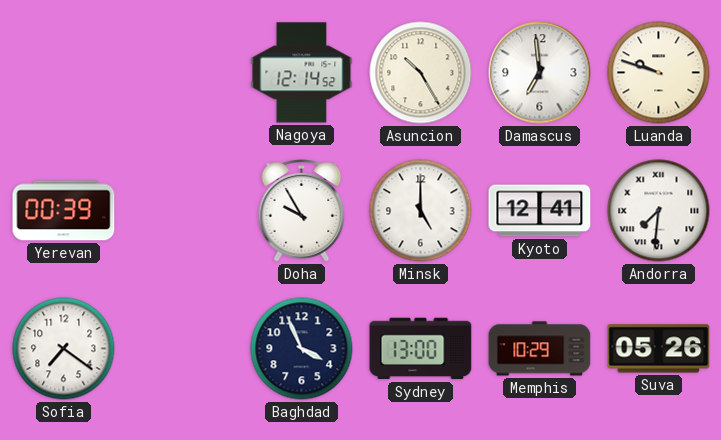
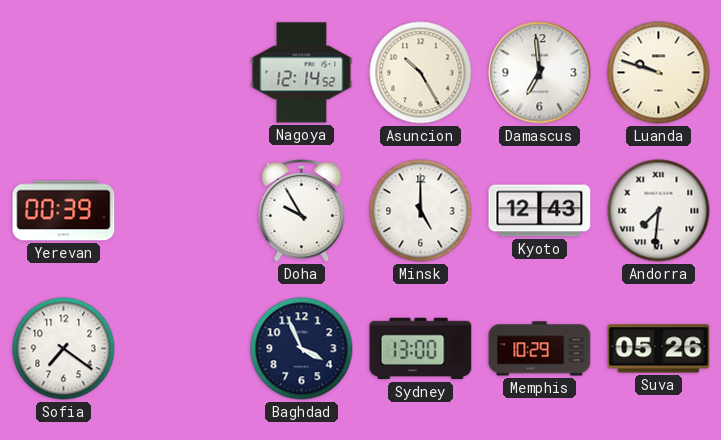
Kyoto: 12:41 -> 12:43 (540, 211)
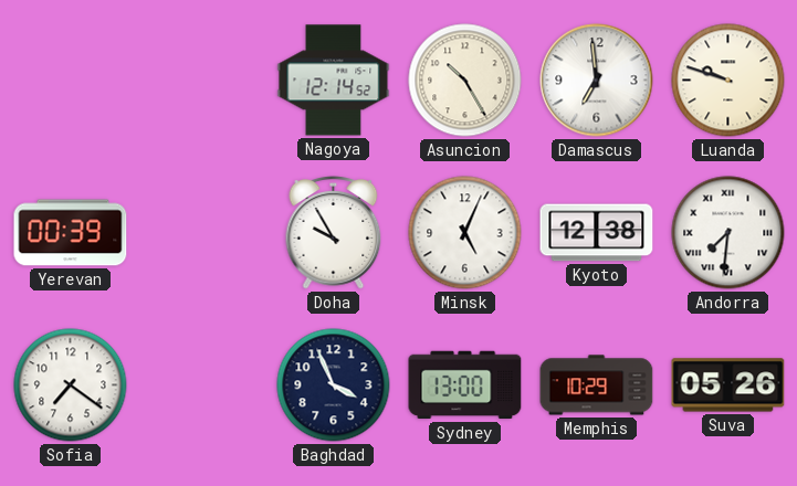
Minsk: 5:00 -> 5:04 (465, 233)
Kyoto: 12:43 -> 12:38 (597, 233)
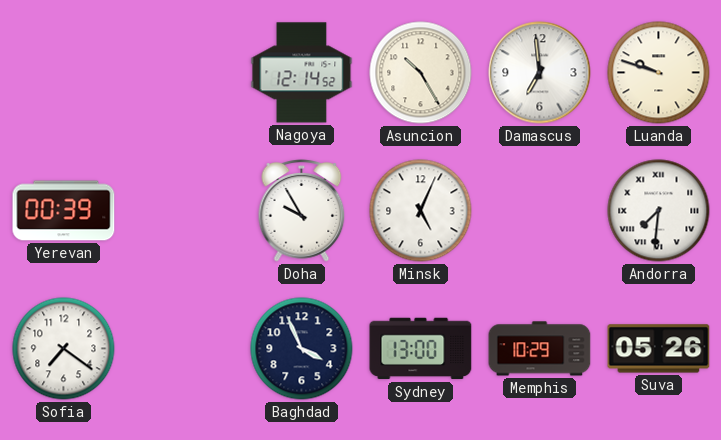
Kyoto: 12:38 -> none (597, 233)
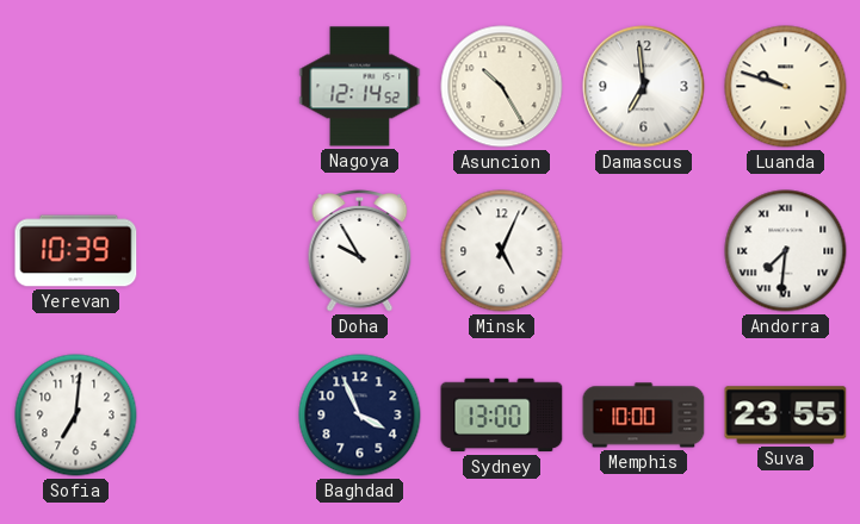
Yerevan: 00:39 -> 10:39 (76, 251)
Sofia: 7:21 -> 7:01 (76, 416)
Memphis: 10:29 -> 10:00 (644, 416)
Suva: 05:26 -> 23:55 (786, 416)
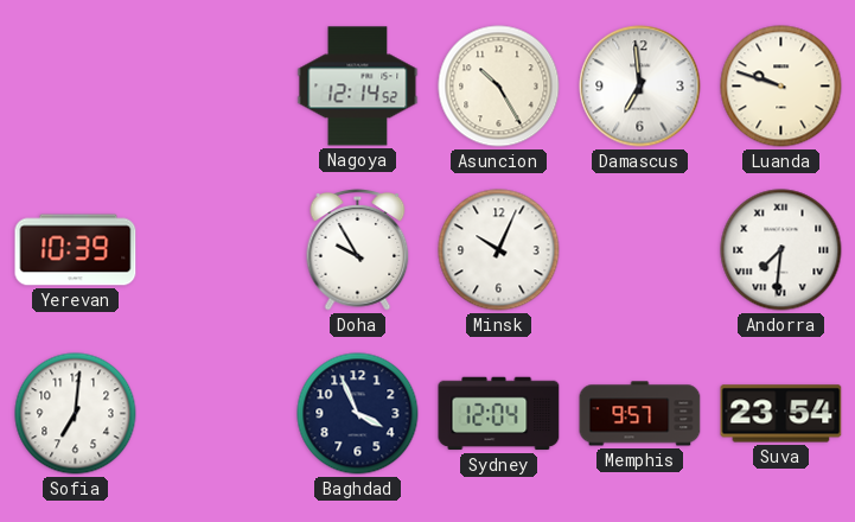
Minsk: 5:04 -> 10:04 (499, 250)
Sydney: 13:00 -> 12:04 (499, 414)
Memphis: 10:00 -> 9:57 (640, 414)
Suva: 23:55 -> 23:54 (781, 414)
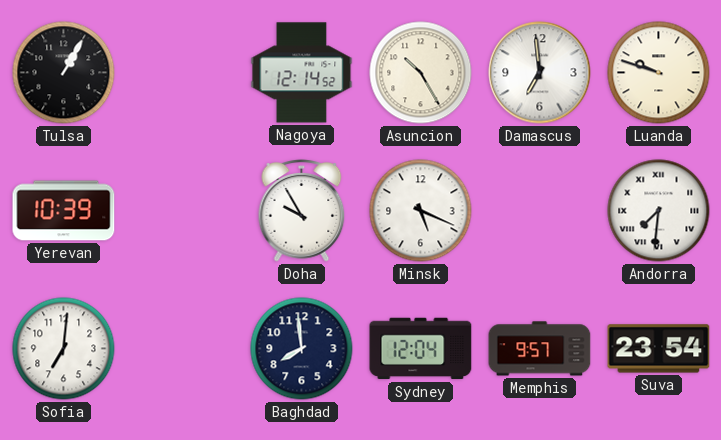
Tulsa: none -> 1:05 (64, 73)
Minsk: 10:04 -> 5:19 (421, 211)
Baghdad: 3:56 -> 7:59 (302, 349)
